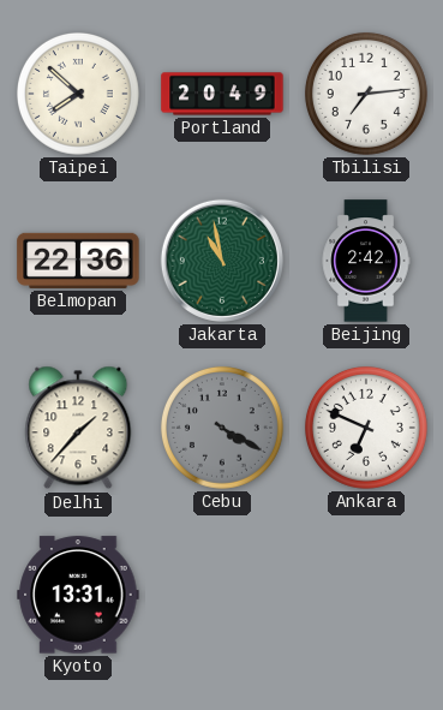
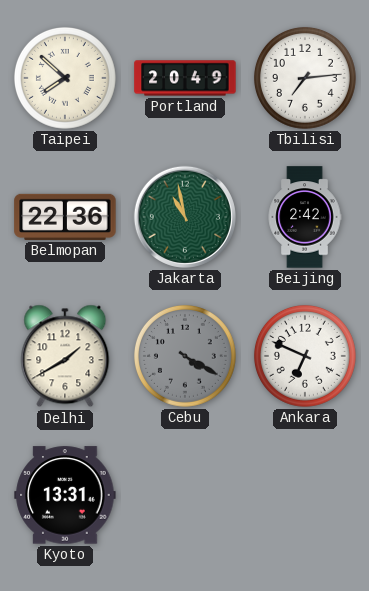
Delhi: 1:37 -> 1:40 (65, 356)
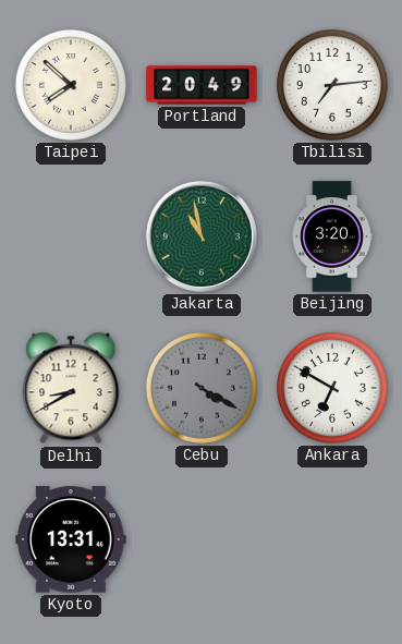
Belmopan: 22:36 -> none (65, 217)
Beijing: 2:42 -> 3:20 (332, 236)
Delhi: 1:40 -> 8:40 (71, 388)
Ankara: 6:49 -> 6:50 (332, 388)
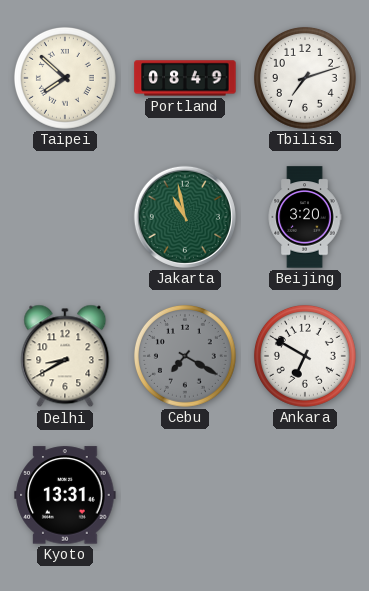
Portland: 20:49 -> 08:49 (185, 78)
Tbilisi: 7:14 -> 7:12 (305, 78)
Cebu: 4:20 -> 7:20 (185, 356)
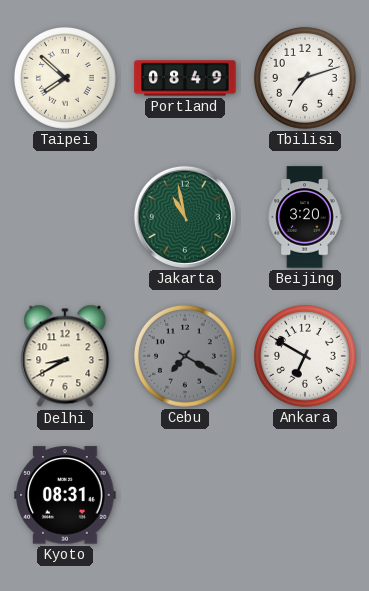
Kyoto: 13:31 -> 08:31 (65, 495)
